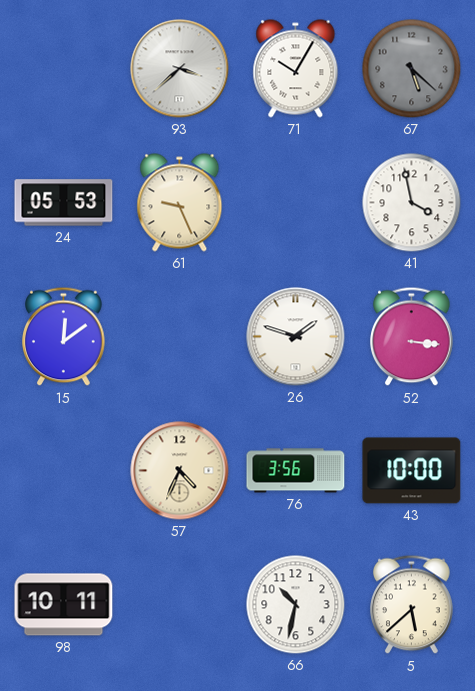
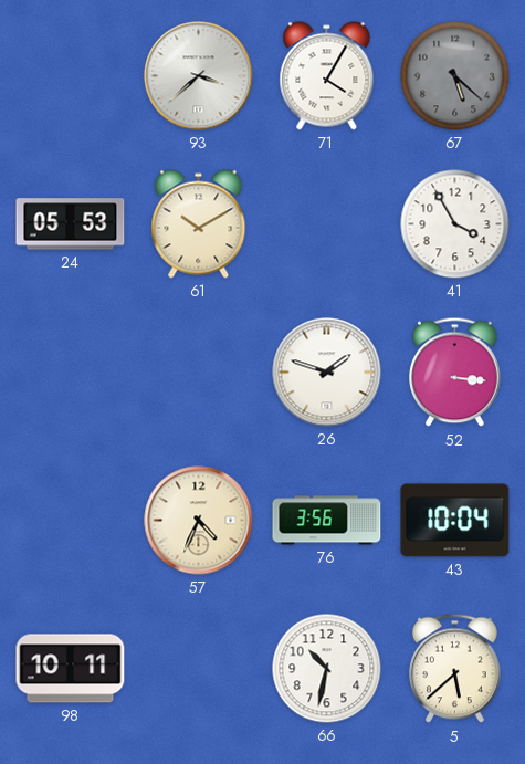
71: 10:05 -> 4:05 (327, 76)
61: 9:26 -> 10:10 (199, 224)
41: 3:58 -> 3:55 (455, 224)
15: 12:09 -> none (64, 337)
43: 10:00 -> 10:04 (455, 521)
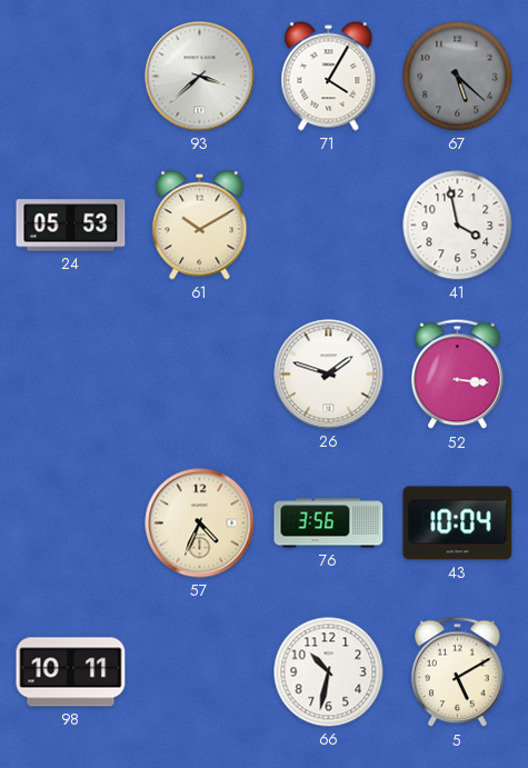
41: 3:55 -> 3:58 (458, 226)
5: 5:38 -> 5:10 (458, 672)
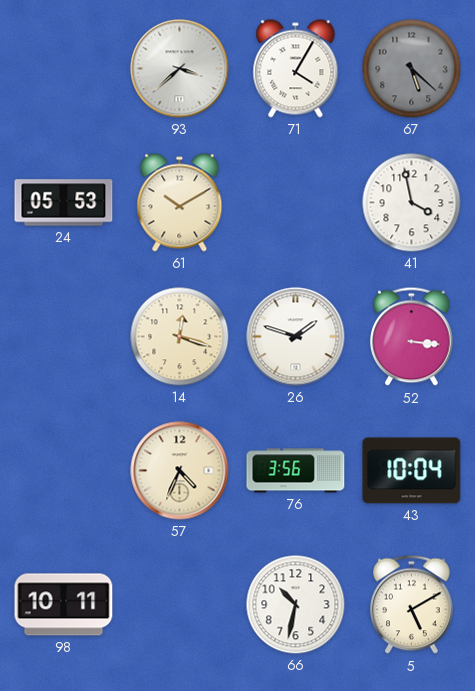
14: none -> 12:18 (180, 337)
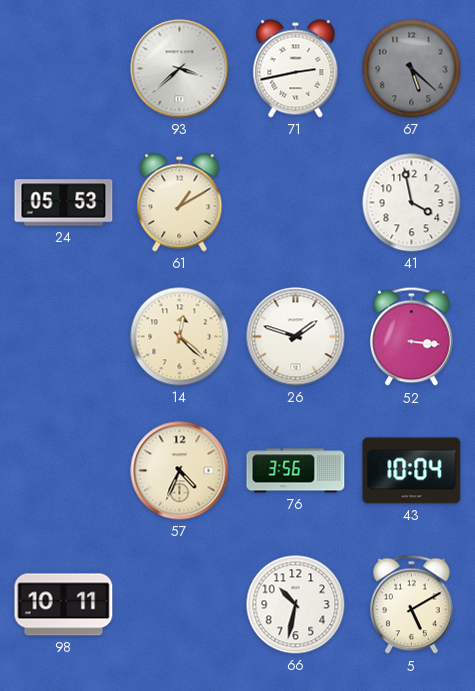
71: 4:05 -> 2:43 (296, 69)
61: 10:10 -> 1:10 (180, 203)
14: 12:18 -> 12:22 (180, 337)
